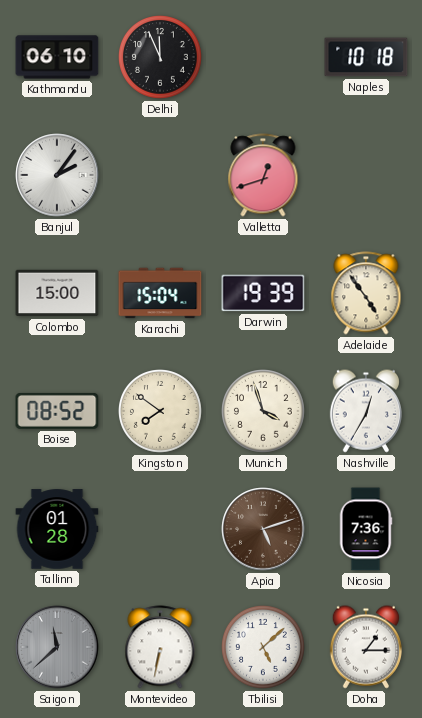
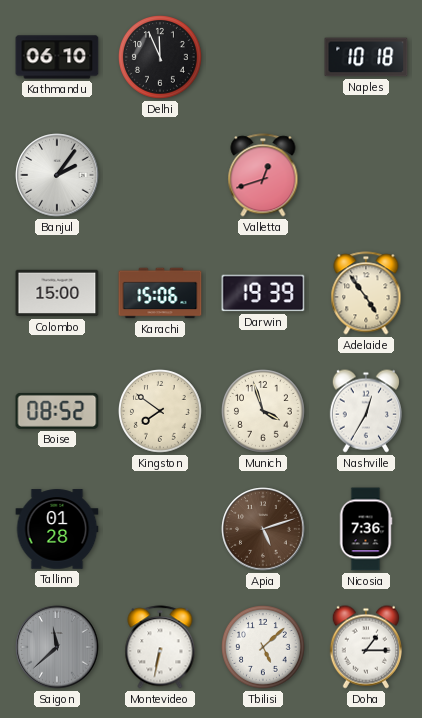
Karachi: 15:04 -> 15:06 (160, 293)
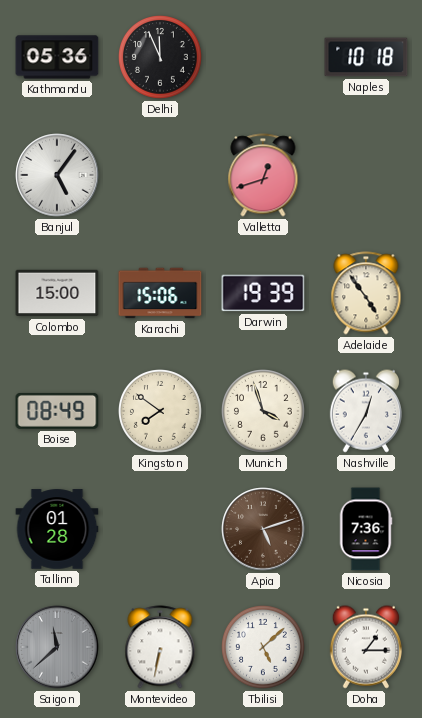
Kathmandu: 06:10 -> 05:36 (57, 57)
Banjul: 2:06 -> 5:06 (57, 175)
Boise: 08:52 -> 08:49 (57, 411)
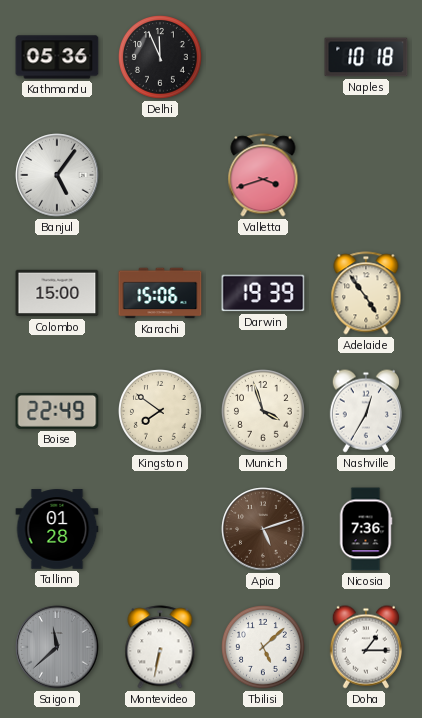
Valletta: 12:42 -> 3:42 (263, 175)
Boise: 08:49 -> 22:49 (57, 411)
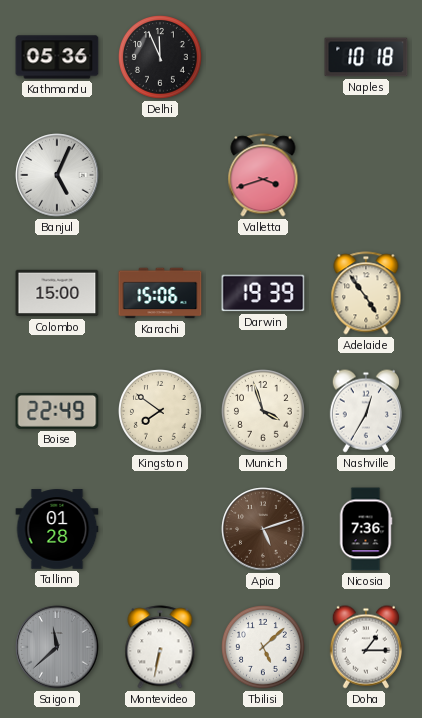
Banjul: 5:06 -> 5:04 (57, 175)
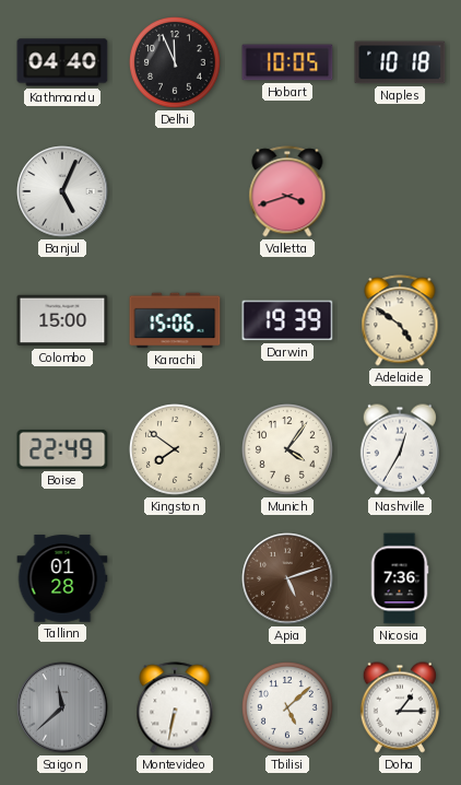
Kathmandu: 05:36 -> 04:40 (62, 62)
Hobart: none -> 10:05 (287, 62)
Adelaide: 4:54 -> 4:51 (400, 320)
Munich: 3:57 -> 4:06 (288, 450)
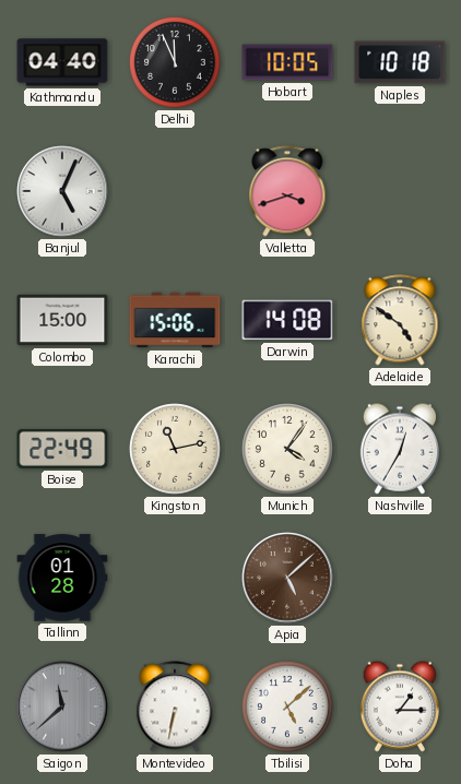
Darwin: 19:39 -> 14:08 (287, 320)
Kingston: 7:51 -> 11:13 (176, 450)
Apia: 5:12 -> 5:08 (287, 578)
Nicosia: 7:36 -> none (400, 578)
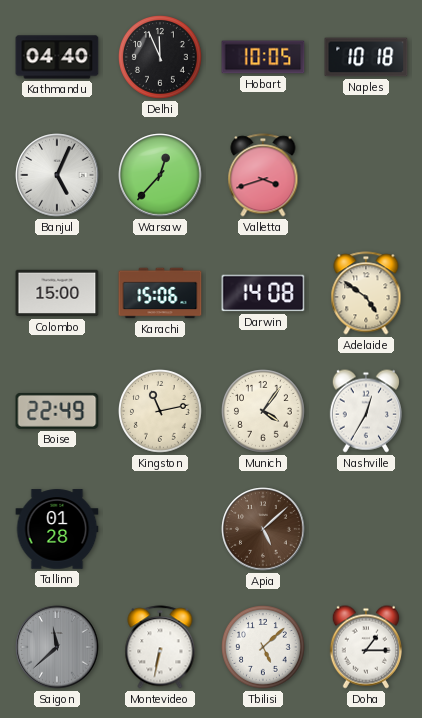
Warsaw: none -> 12:37 (160, 175)
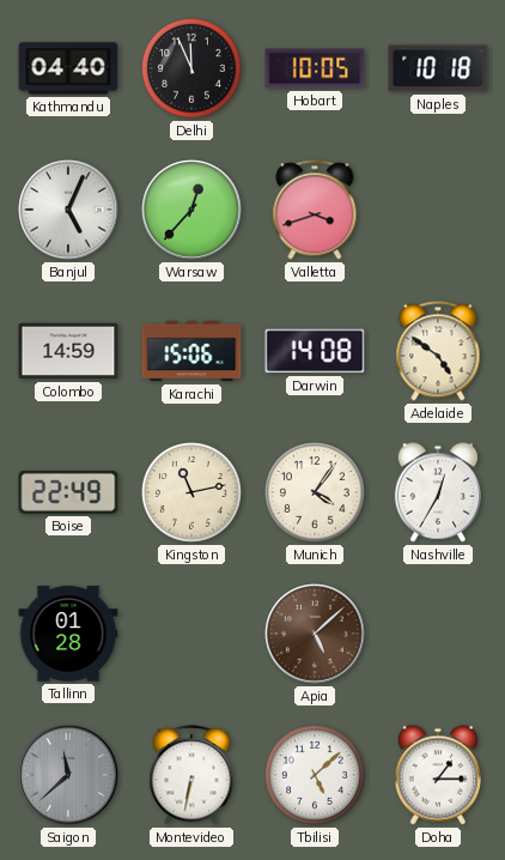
Colombo: 15:00 -> 14:59 (68, 351)
